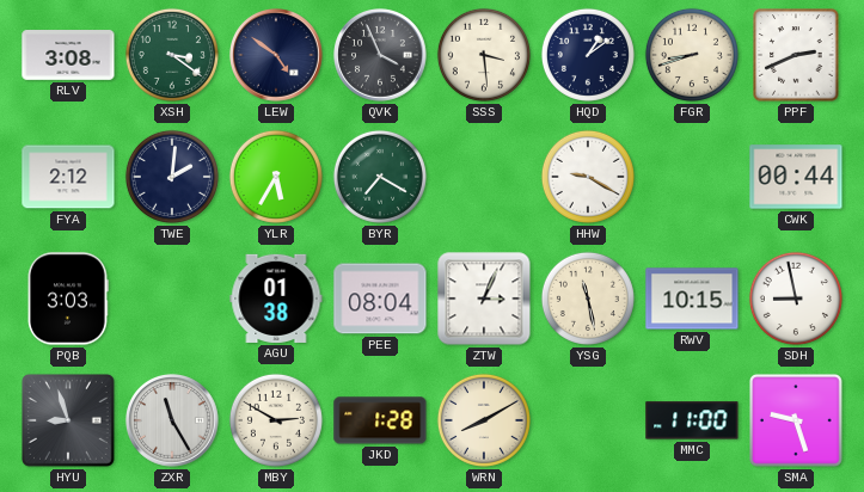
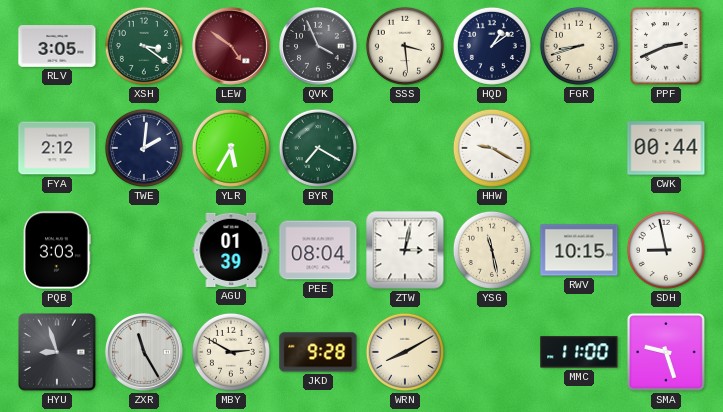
RLV: 3:08 -> 3:05 (57, 47)
LEW dial: navy -> burgundy (232, 47)
AGU: 01:38 -> 01:39 (231, 250)
ZTW: 3:04 -> 3:02 (405, 250)
JKD: 1:28 -> 9:28 (318, 352)
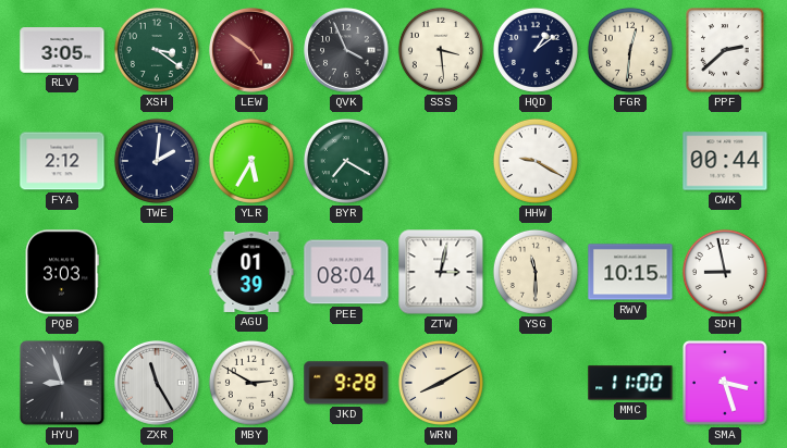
FGR: 8:42 -> 12:31 (630, 50)
PPF: 2:41 -> 2:38 (725, 50)
YSG: 11:28 -> 11:30 (536, 272)
SMA: 9:27 -> 3:27 (726, 384)
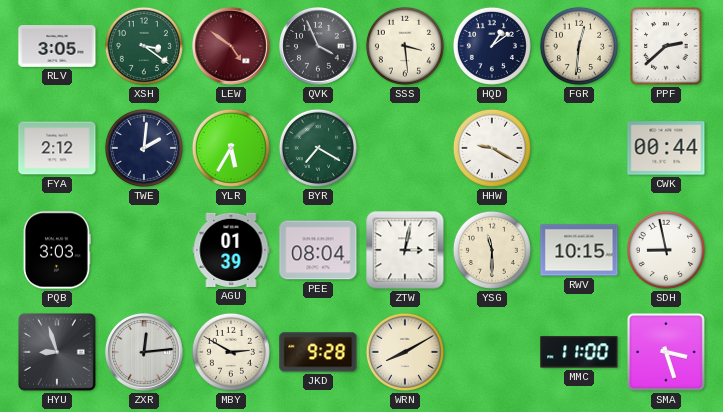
ZXR: 11:25 -> 12:14 (145, 353)
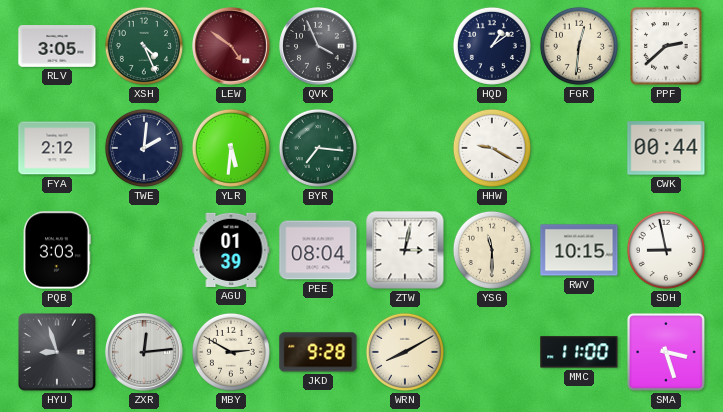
XSH: 3:21 -> 4:26 (144, 46)
SSS: 3:29 -> none (405, 46)
YLR: 5:35 -> 5:31 (231, 148)
BYR: 7:20 -> 7:16 (318, 148)
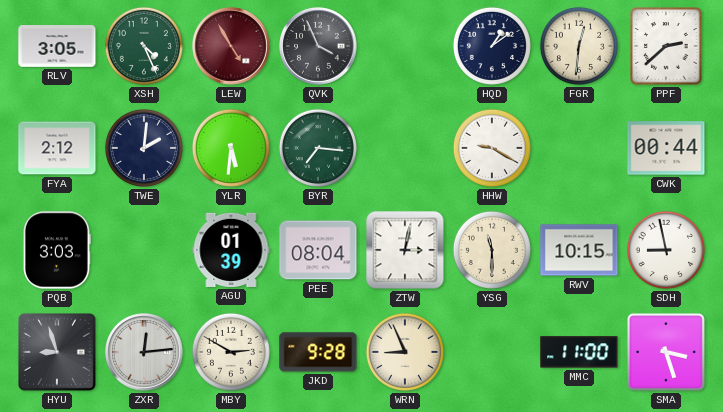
LEW: 4:51 -> 4:55 (232, 47)
WRN: 8:10 -> 8:56 (405, 352)
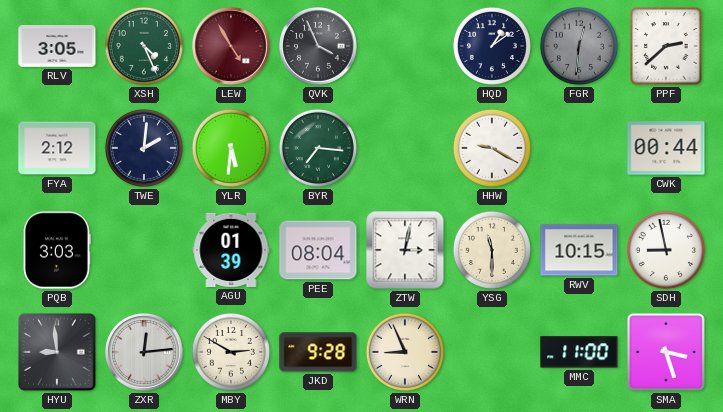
FGR dial: cream -> grey (579, 46)
HYU: 8:57 -> 8:59 (58, 353)
